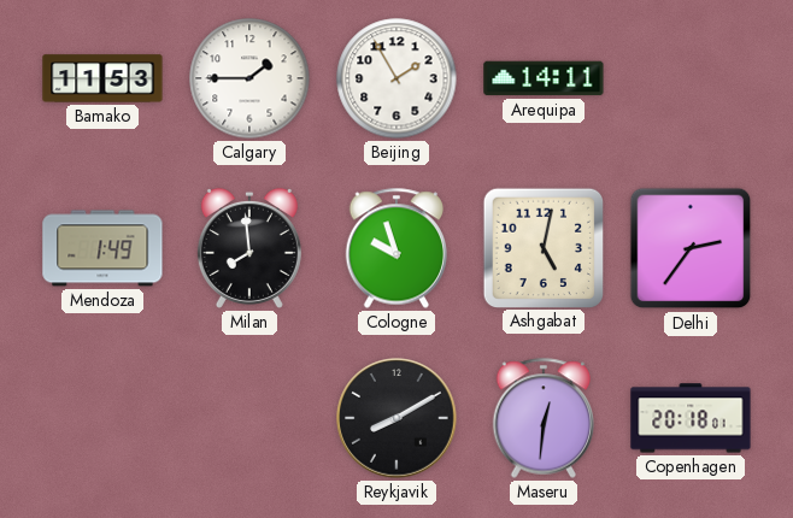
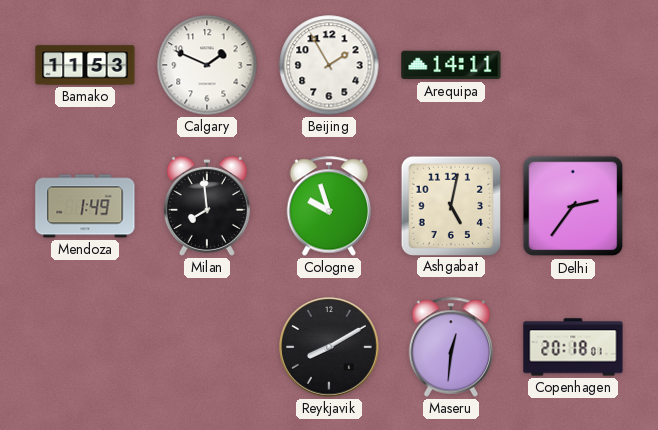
Calgary: 1:45 -> 1:49 (207, 65)
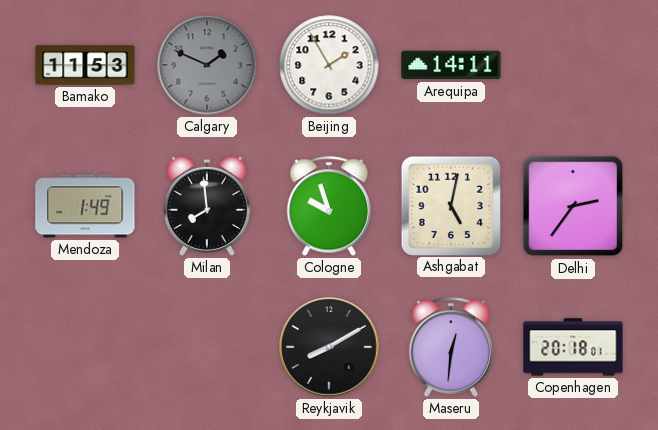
Calgary dial: white -> grey (207, 65)
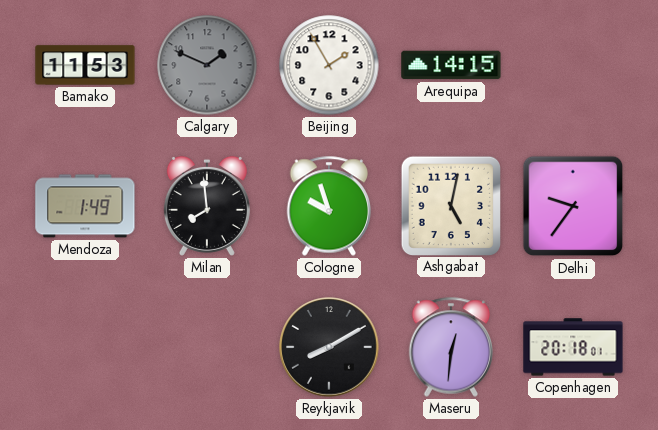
Arequipa: 14:11 -> 14:15 (451, 65)
Delhi: 2:36 -> 9:36 (573, 206)
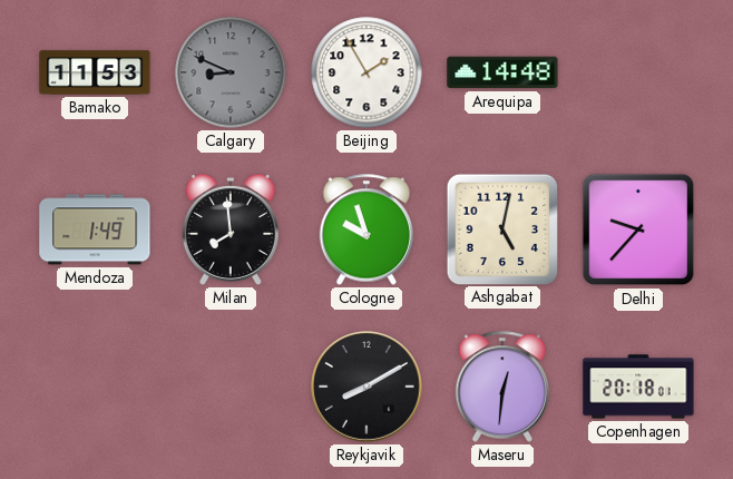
Calgary: 1:49 -> 8:49 (231, 72)
Arequipa: 14:15 -> 14:48 (502, 72)
Delhi: 9:36 -> 9:37 (638, 229)
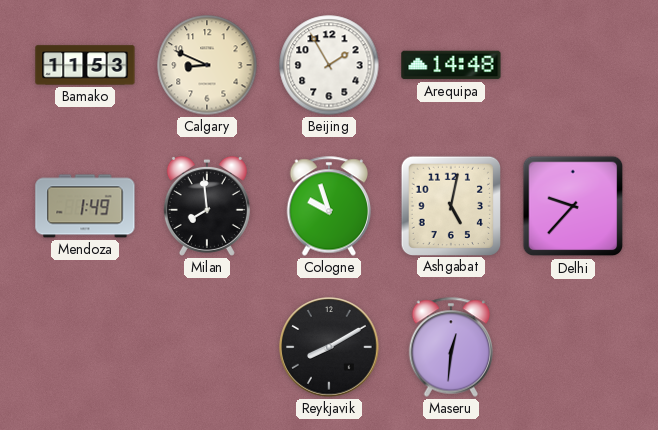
Calgary dial: grey -> cream (207, 65)
Copenhagen: 20:18 -> none (638, 387)
